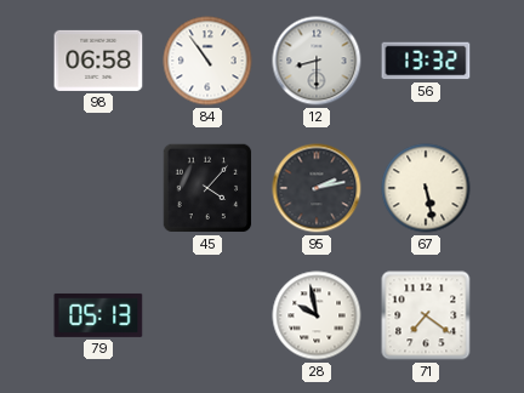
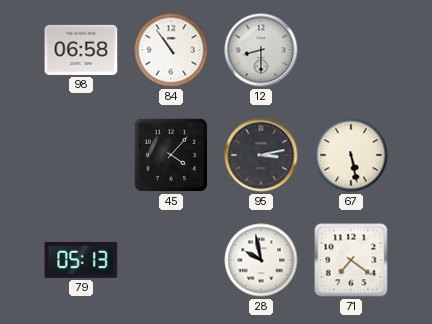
56: 13:32 -> none (426, 61)
95: 2:13 -> 3:13 (261, 155)
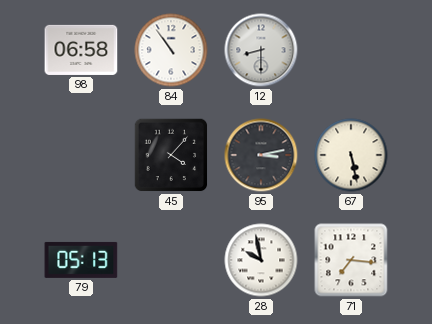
71: 7:21 -> 7:16 (351, 260)
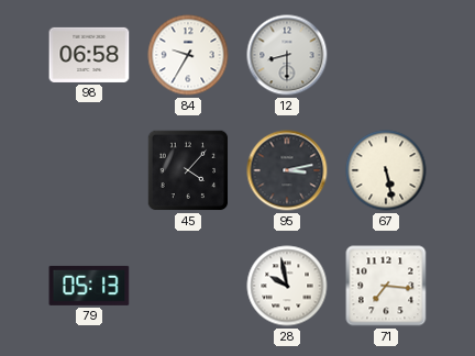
84: 10:54 -> 9:35 (188, 55)
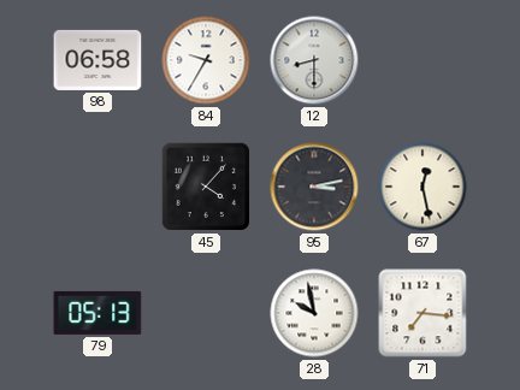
67: 5:28 -> 12:28 (422, 187)
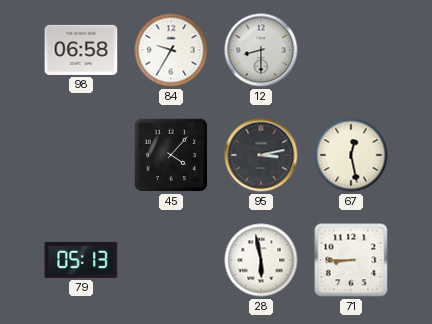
28: 9:58 -> 5:58 (261, 260)
71: 7:16 -> 8:45 (351, 260)
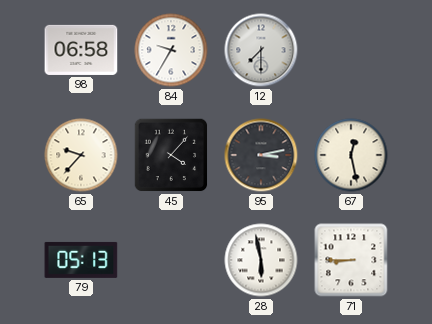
12: 8:30 -> 7:30 (261, 50)
65: none -> 9:37 (81, 155)
